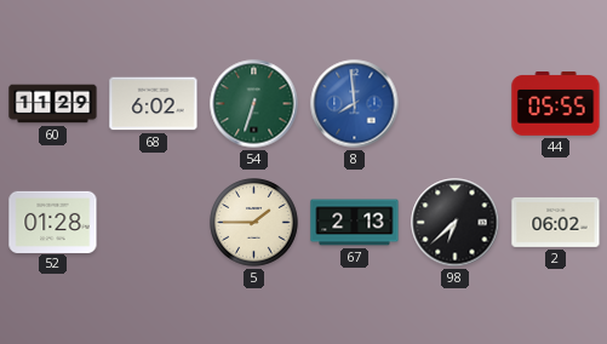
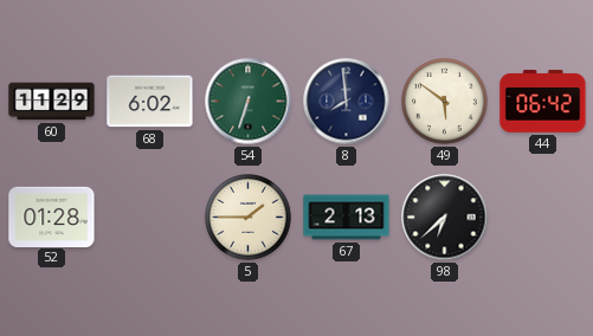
8 dial: blue -> navy (347, 102)
49: none -> 5:51 (445, 102)
44: 05:55 -> 06:42 (543, 102)
2: 06:02 -> none (556, 223)
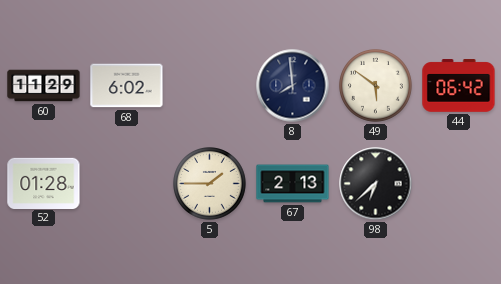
54: 6:33 -> none (249, 102)
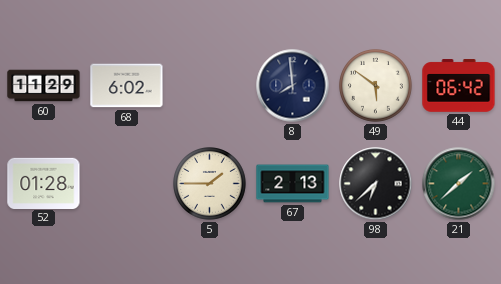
21: none -> 1:38 (459, 184)
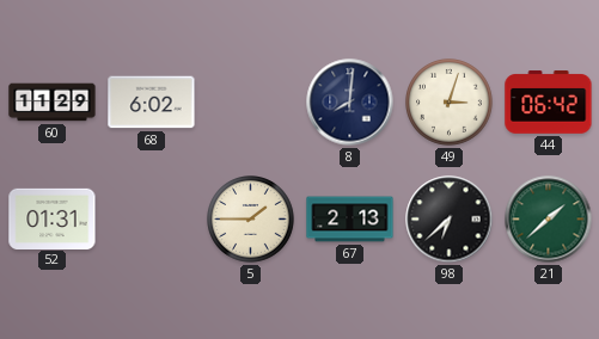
8: 7:59 -> 8:01 (350, 103)
49: 5:51 -> 3:03 (450, 103)
52: 01:28 -> 01:31 (53, 218)
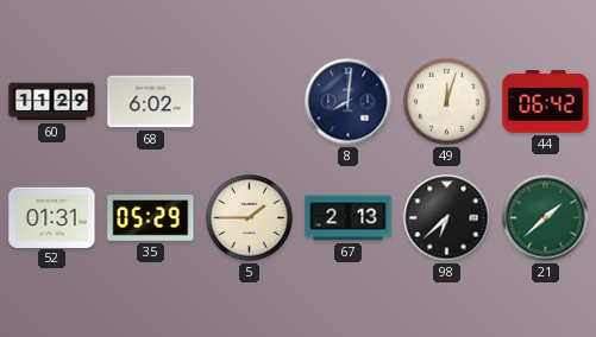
49: 3:03 -> 12:03 (447, 102)
35: none -> 05:29 (151, 218)
